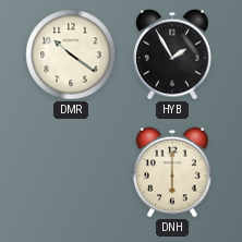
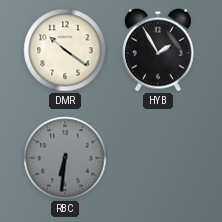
RBC: none -> 6:31 (65, 158)
DNH: 6:00 -> none (172, 172)
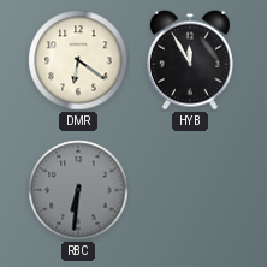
DMR: 10:21 -> 6:21 (78, 60)
HYB: 1:55 -> 11:55 (190, 60)
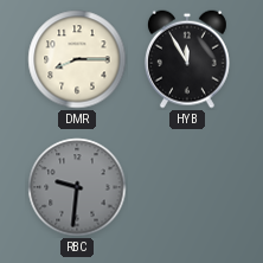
DMR: 6:21 -> 8:15 (77, 59)
RBC: 6:31 -> 9:31 (77, 187)
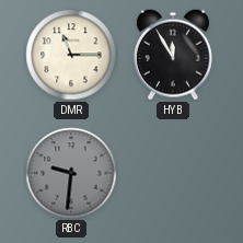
DMR: 8:15 -> 11:15 (71, 55)
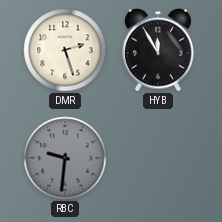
DMR: 11:15 -> 2:27 (65, 50)
